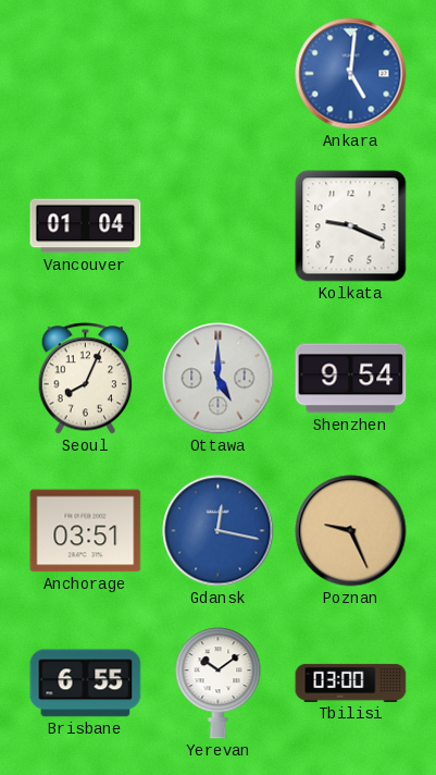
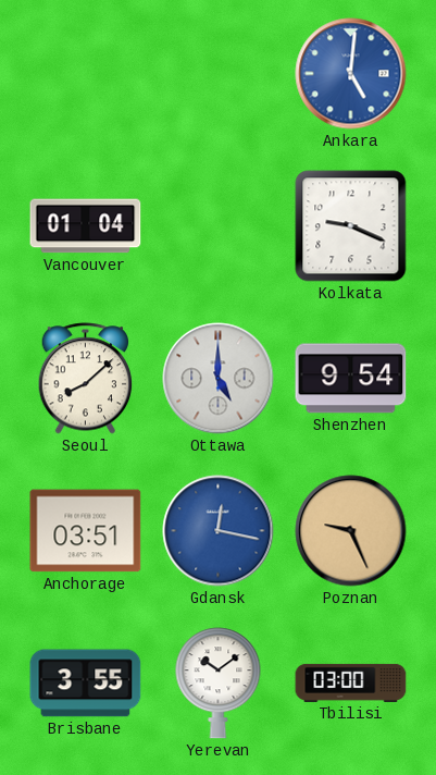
Seoul: 8:04 -> 8:08 (86, 379)
Brisbane: 6:55 -> 3:55 (86, 684)
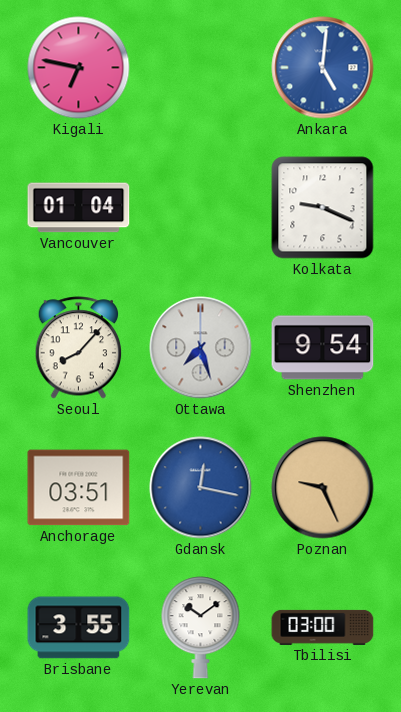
Kigali: none -> 6:47 (79, 68)
Seoul: 8:08 -> 8:07 (79, 348)
Ottawa: 5:00 -> 7:27 (201, 348)
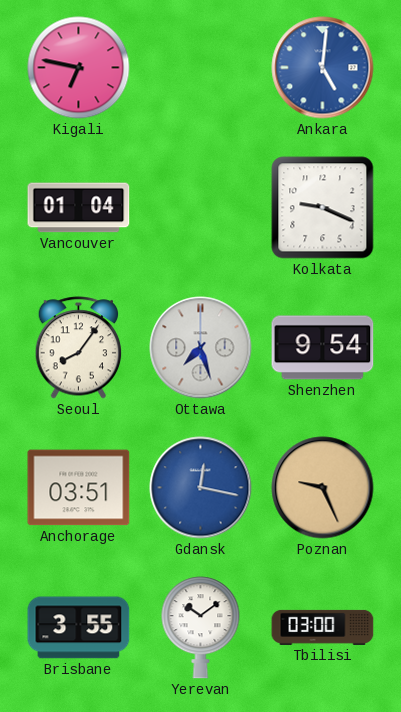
Seoul: 8:07 -> 8:06 (79, 348)
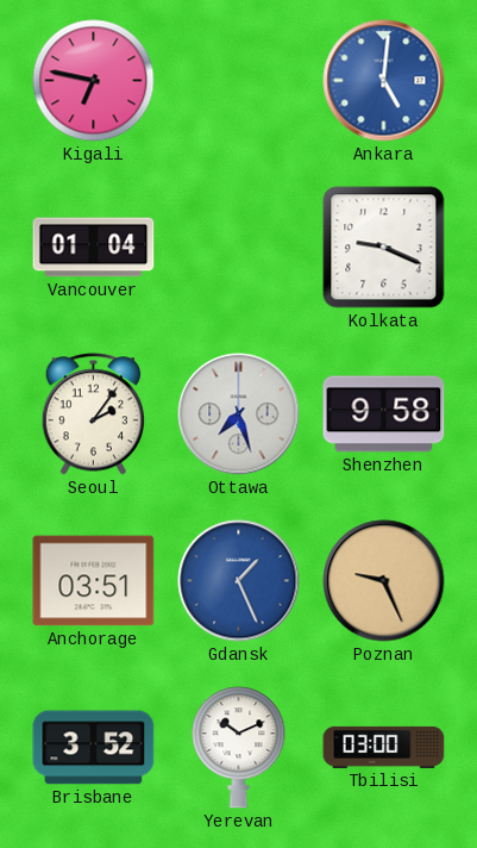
Seoul: 8:06 -> 2:06 (94, 414)
Shenzhen: 9:54 -> 9:58 (384, 414)
Gdansk: 12:17 -> 1:26 (239, 581)
Brisbane: 3:55 -> 3:52 (94, 748)
Yerevan: 10:09 -> 10:11 (239, 748)
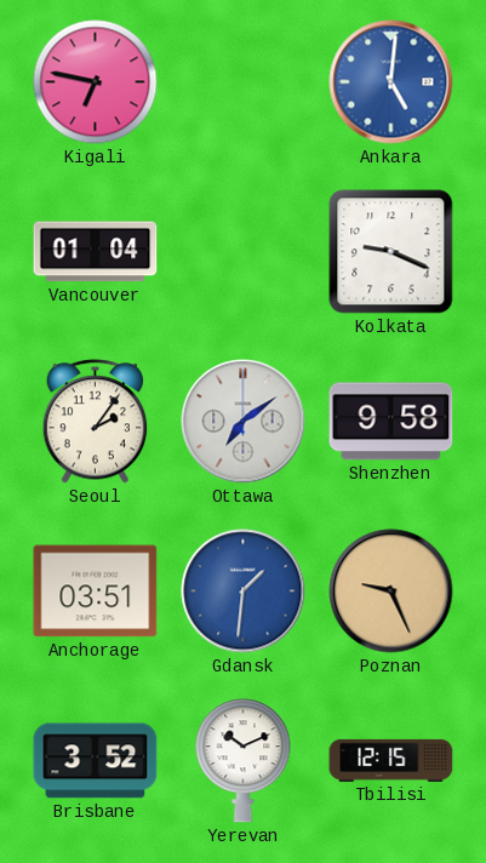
Ottawa: 7:27 -> 7:09 (244, 422)
Gdansk: 1:26 -> 1:31 (244, 591)
Tbilisi: 03:00 -> 12:15 (391, 760)
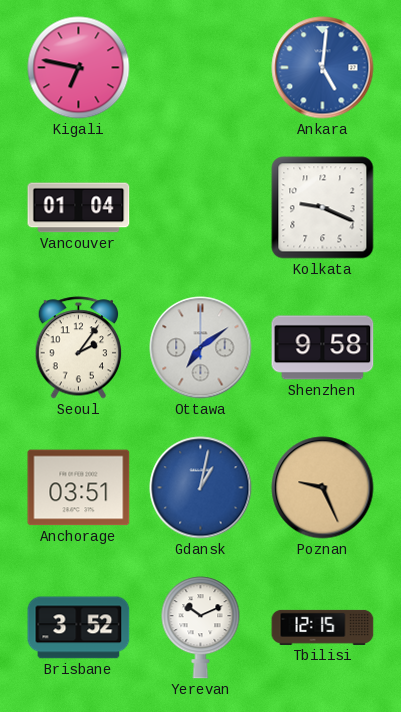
Gdansk: 1:31 -> 1:02 (201, 488)
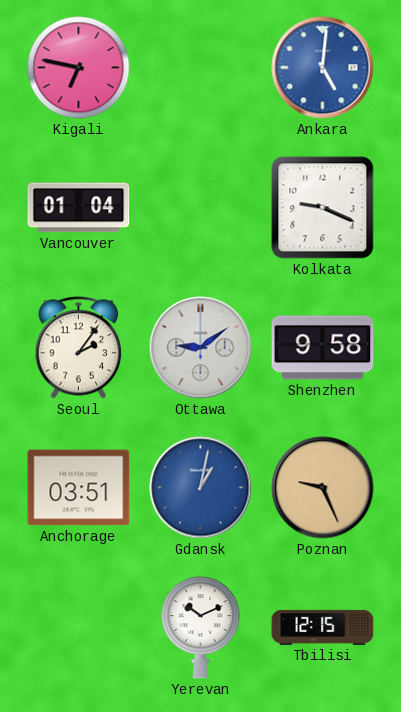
Ottawa: 7:09 -> 9:09 (201, 348)
Brisbane: 3:52 -> none (79, 628)
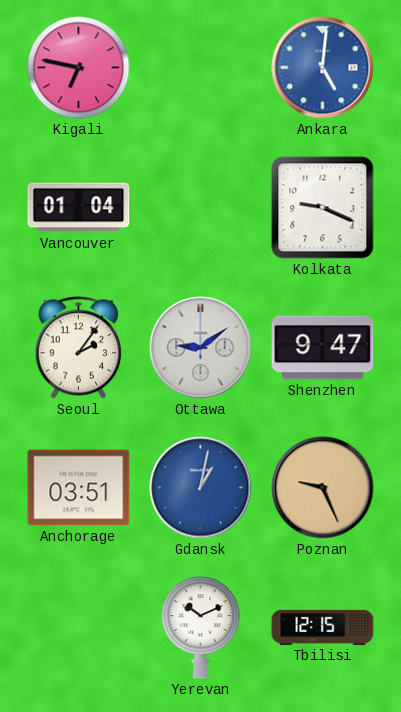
Shenzhen: 9:58 -> 9:47 (323, 348)
